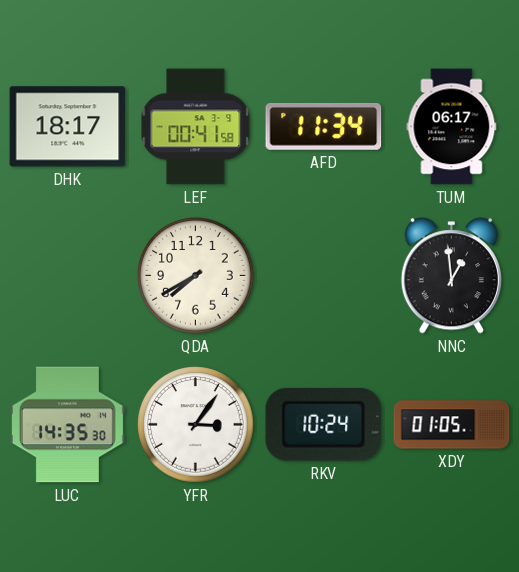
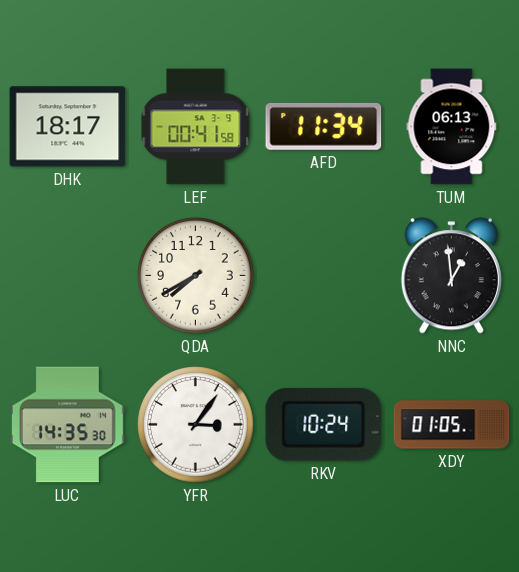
TUM: 06:17 -> 06:13 (452, 127)
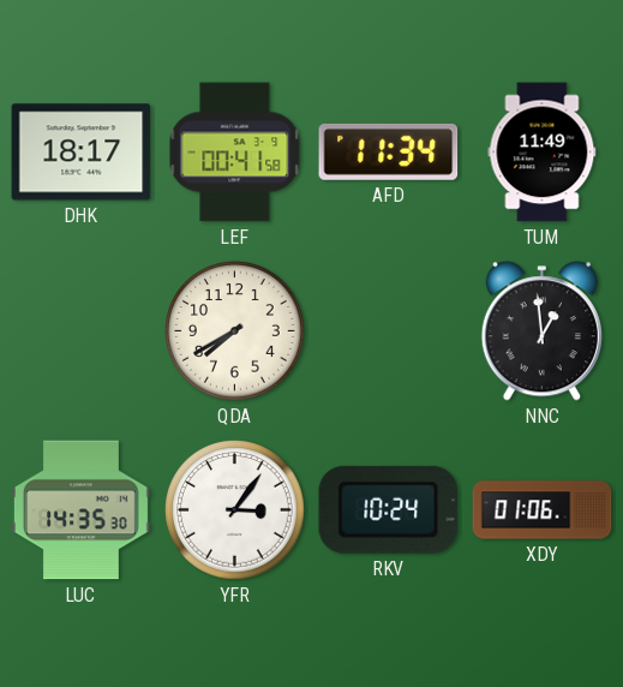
TUM: 06:13 -> 11:49 (543, 153)
XDY: 01:05 -> 01:06 (543, 510)
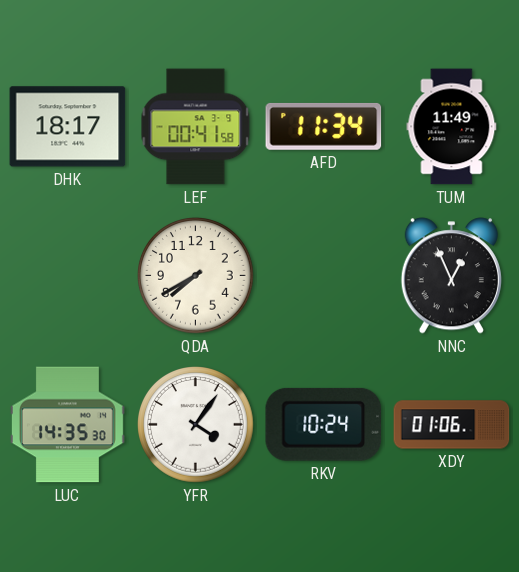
NNC: 12:59 -> 12:56 (451, 276)
YFR: 3:06 -> 4:06 (196, 425)
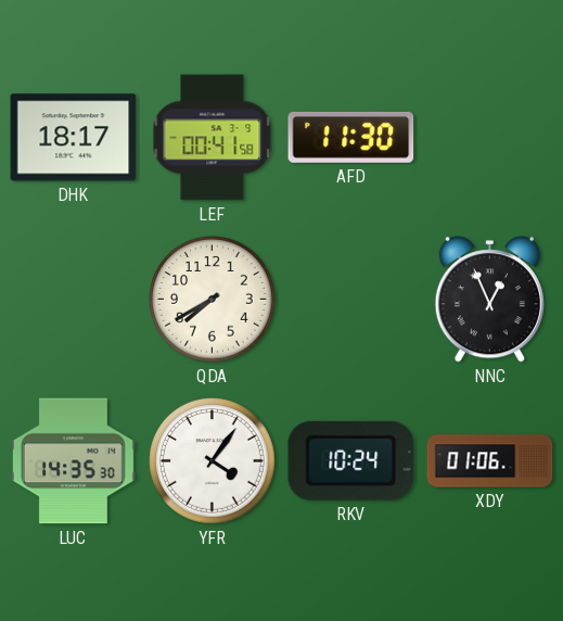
AFD: 11:34 -> 11:30 (351, 137)
TUM: 11:49 -> none (452, 127)
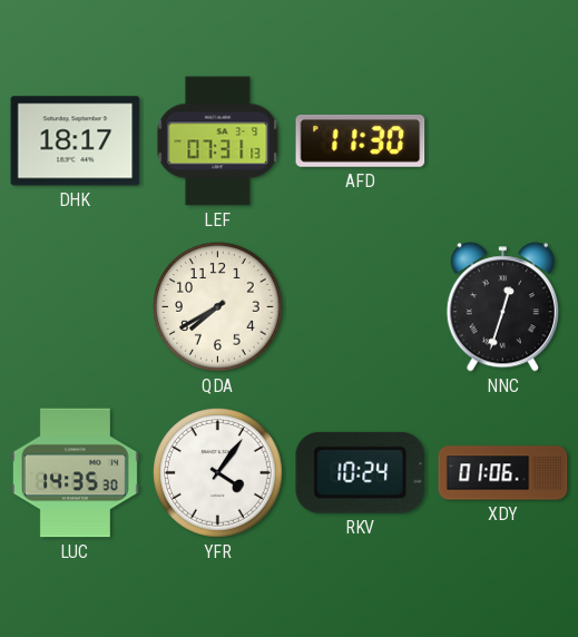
LEF: 00:41 -> 07:31 (218, 141)
NNC: 12:56 -> 12:33 (502, 307)
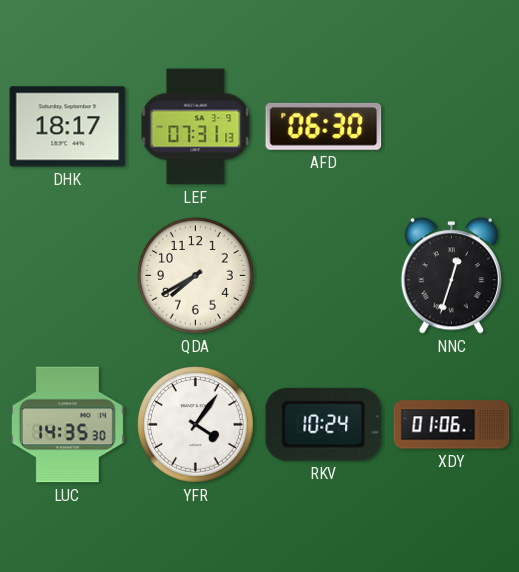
AFD: 11:30 -> 06:30 (324, 126)
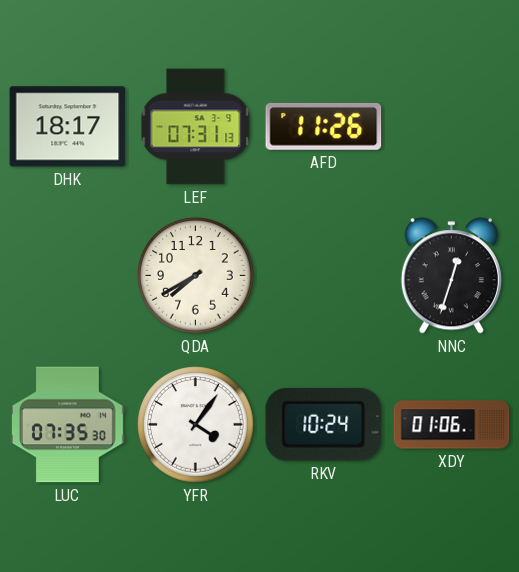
AFD: 06:30 -> 11:26 (324, 126)
LUC: 14:35 -> 07:35 (67, 425)
